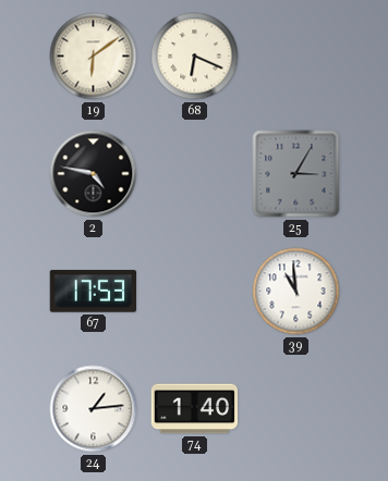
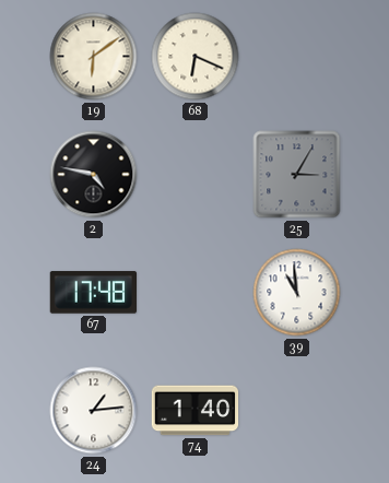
67: 17:53 -> 17:48 (93, 293)
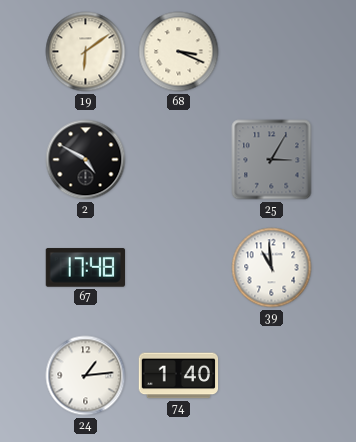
68: 6:19 -> 3:19 (179, 52)
2: 4:47 -> 4:50 (86, 160)
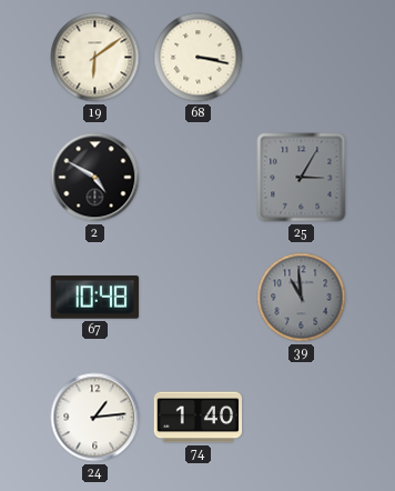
68: 3:19 -> 3:17 (199, 58)
67: 17:48 -> 10:48 (94, 298)
39 dial: white -> grey (302, 298)
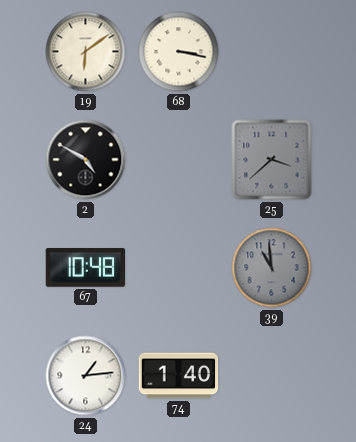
25: 3:05 -> 3:38 (272, 160)
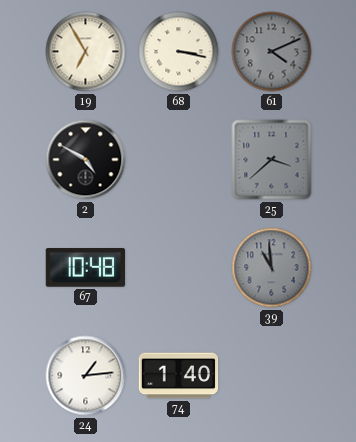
19: 6:09 -> 6:55 (86, 52)
61: none -> 4:11 (272, 52)
